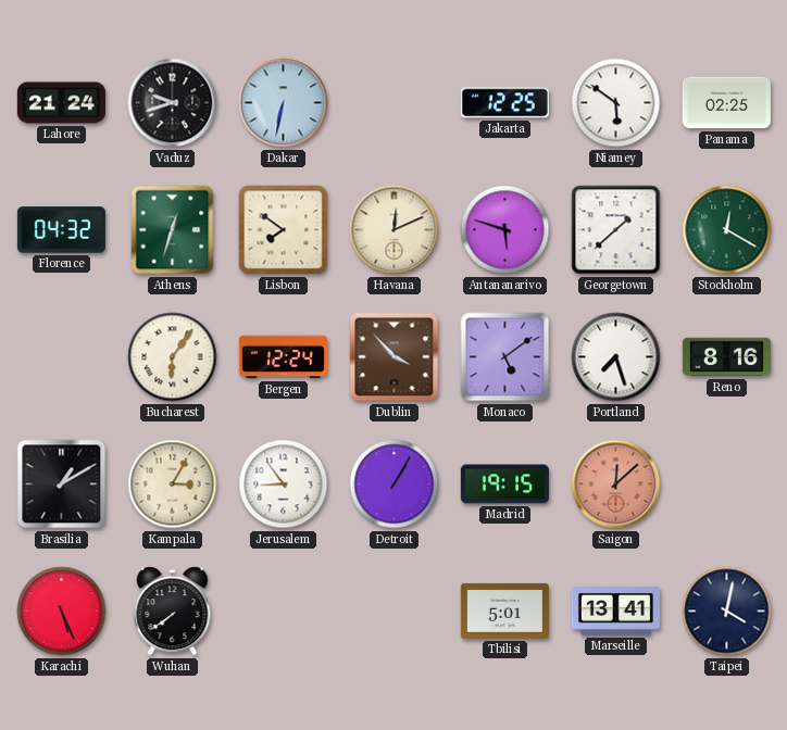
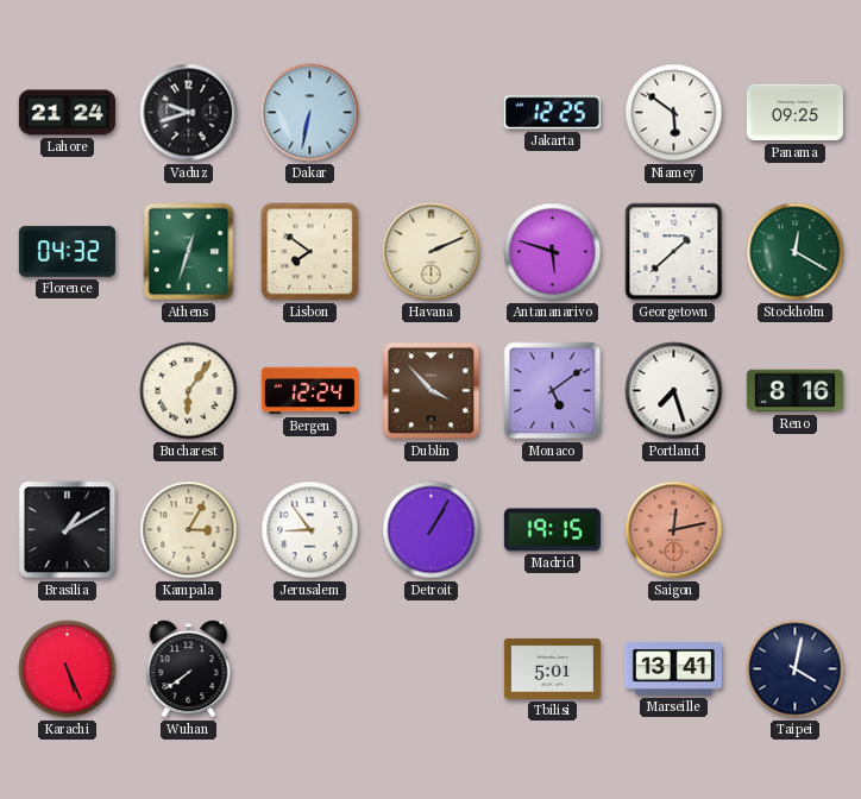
Panama: 02:25 -> 09:25 (794, 113)
Havana: 12:11 -> 2:11 (432, 252)
Saigon: 12:08 -> 12:13 (674, 530)
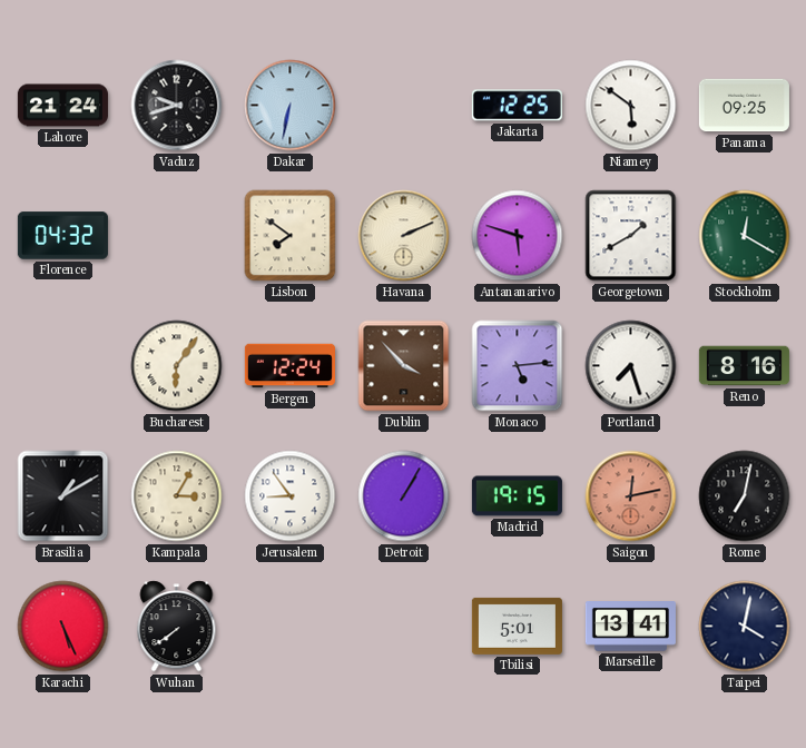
Athens: 12:33 -> none (189, 252)
Georgetown: 1:38 -> 1:40 (631, 236)
Monaco: 5:09 -> 5:14 (518, 366)
Rome: none -> 7:02 (745, 496)
